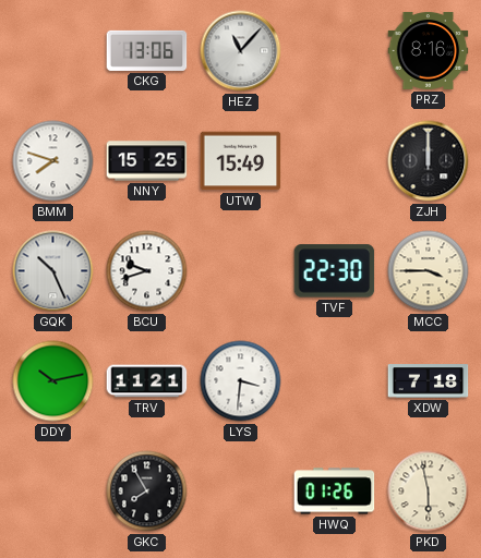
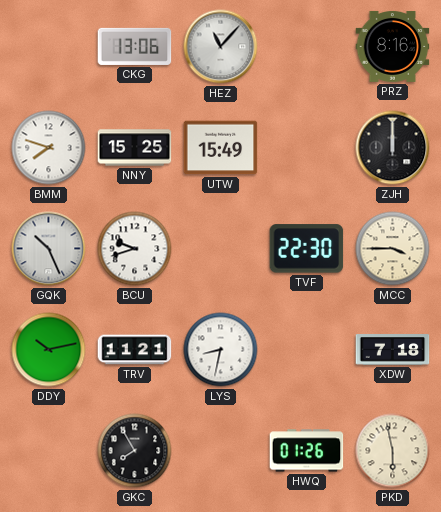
LYS: 3:31 -> 8:32 (221, 350)
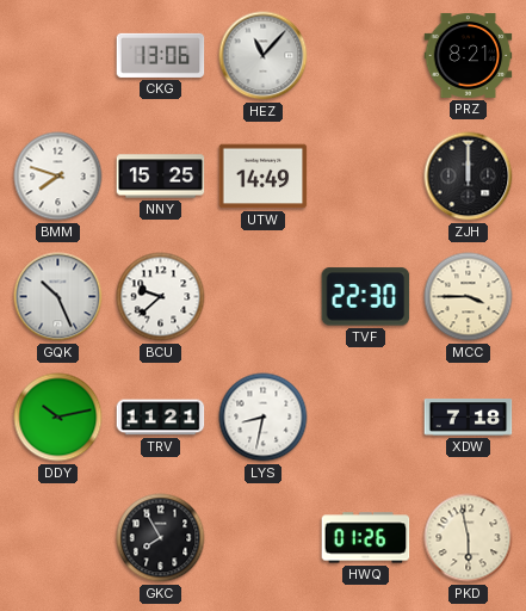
PRZ: 8:16 -> 8:21 (469, 55)
UTW: 15:49 -> 14:49 (264, 177)
BCU: 9:42 -> 9:38 (161, 297)
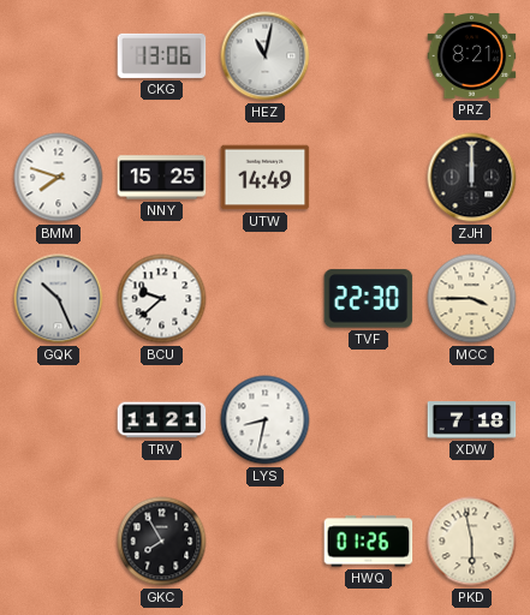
HEZ: 11:07 -> 11:02 (266, 56)
DDY: 10:13 -> none (58, 418)
